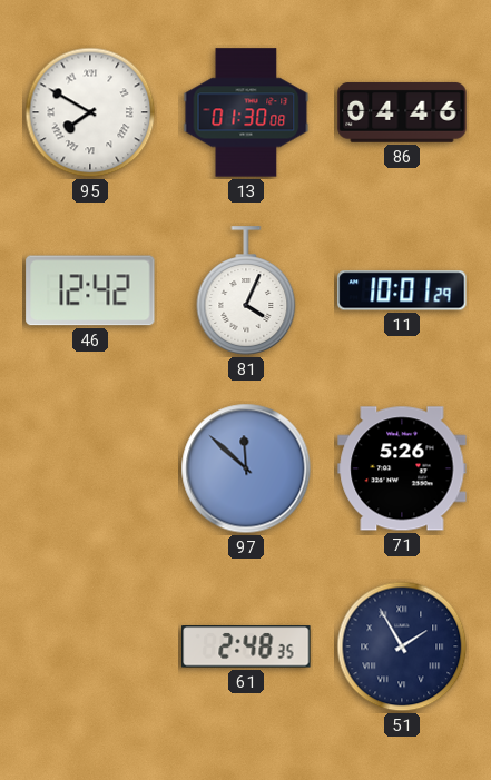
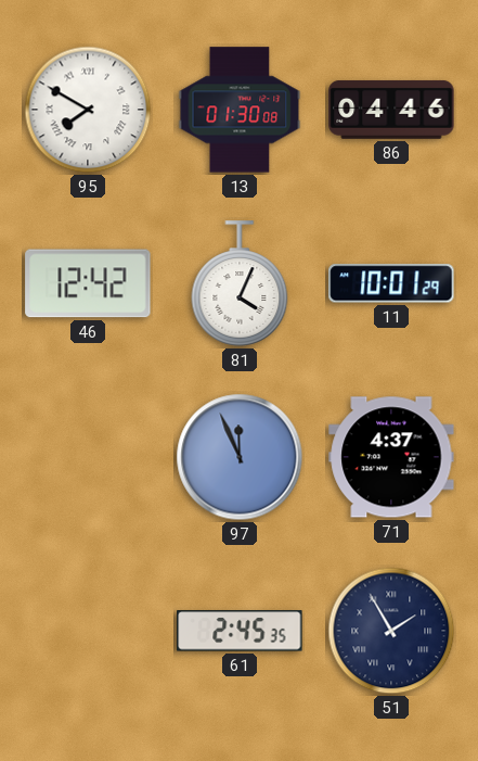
97: 11:52 -> 11:56 (240, 457)
71: 5:26 -> 4:37 (391, 457)
61: 2:48 -> 2:45 (240, 631)
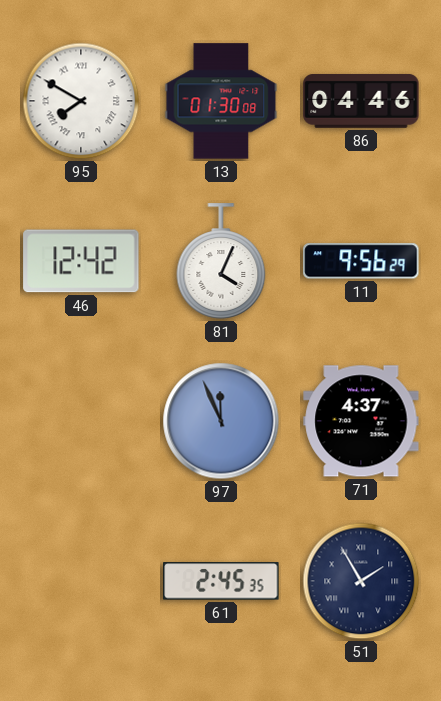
11: 10:01 -> 9:56 (361, 261)
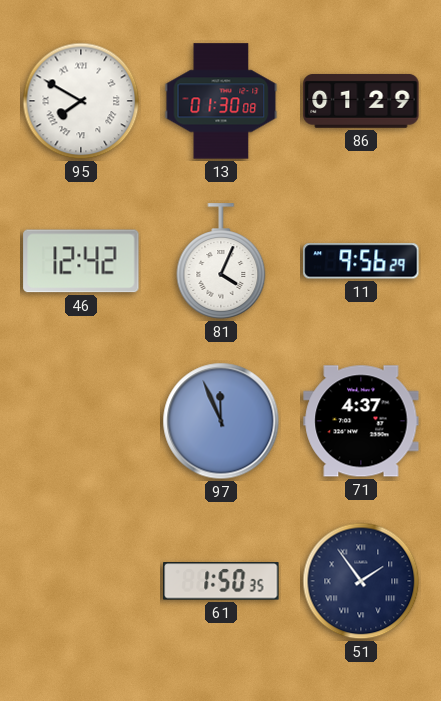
86: 04:46 -> 01:29 (361, 101)
61: 2:45 -> 1:50 (221, 581)
51: 1:55 -> 1:54 (361, 581)
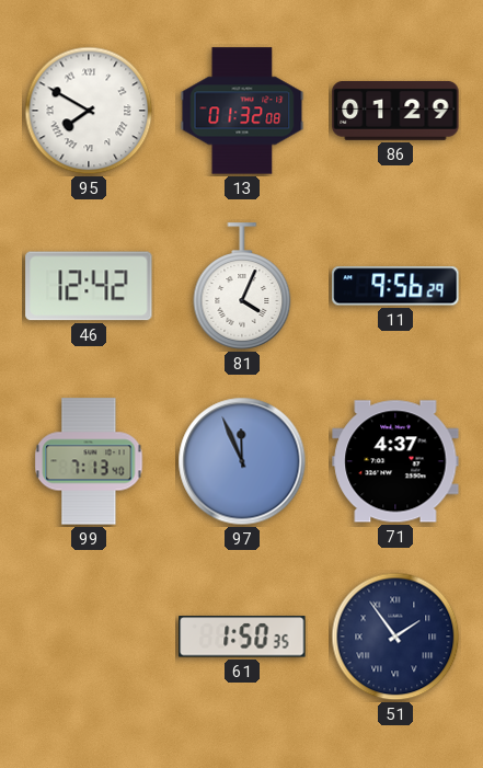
13: 01:30 -> 01:32 (242, 111)
99: none -> 7:13 (89, 461)
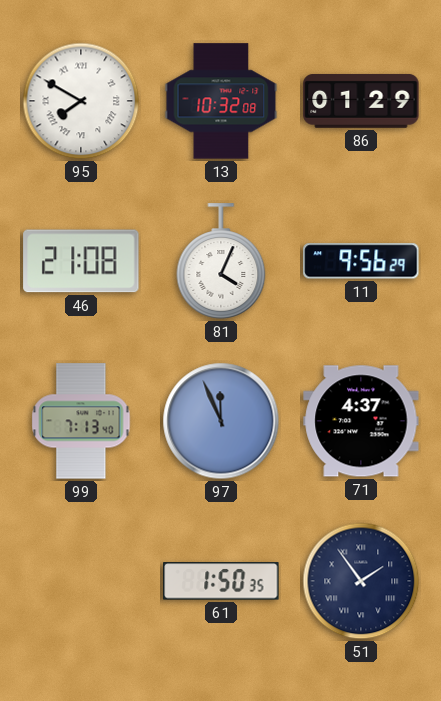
13: 01:32 -> 10:32 (221, 101)
46: 12:42 -> 21:08 (81, 261)
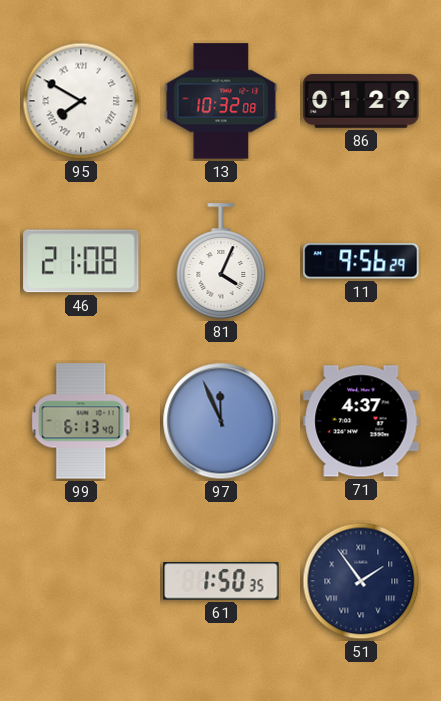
99: 7:13 -> 6:13 (81, 421)
